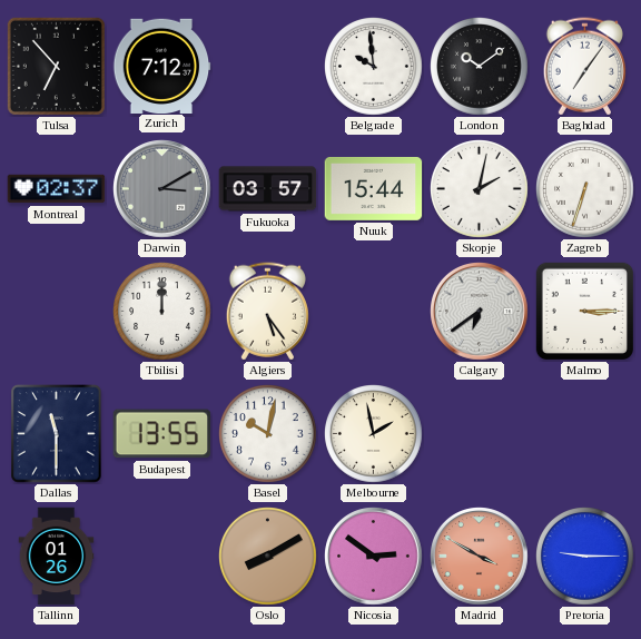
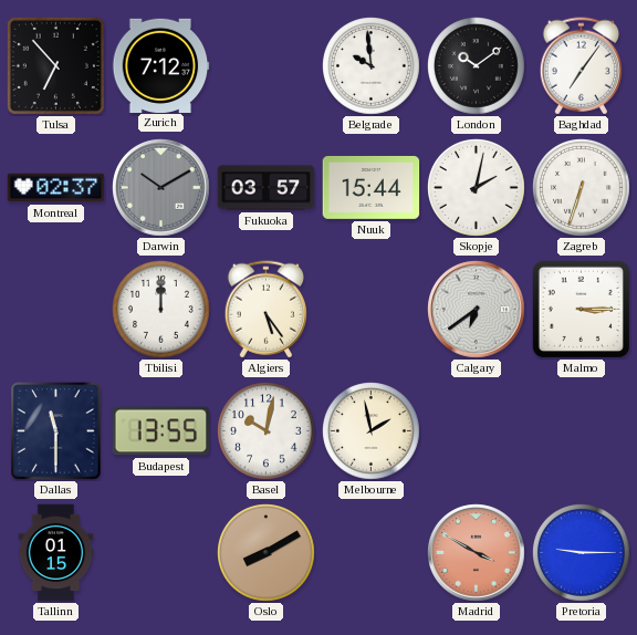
Darwin: 3:10 -> 10:10 (161, 188)
Tallinn: 01:26 -> 01:15 (56, 553)
Nicosia: 2:51 -> none (374, 557)
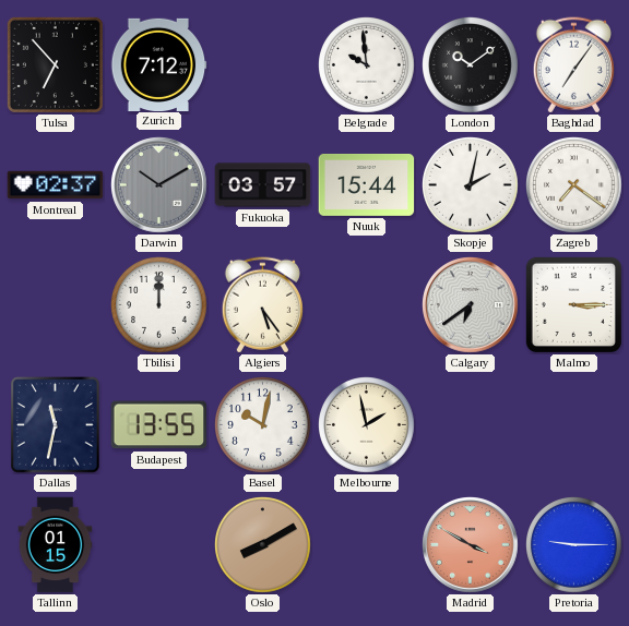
Zagreb: 6:33 -> 7:21 (574, 185)
Dallas: 11:30 -> 11:32 (56, 425)
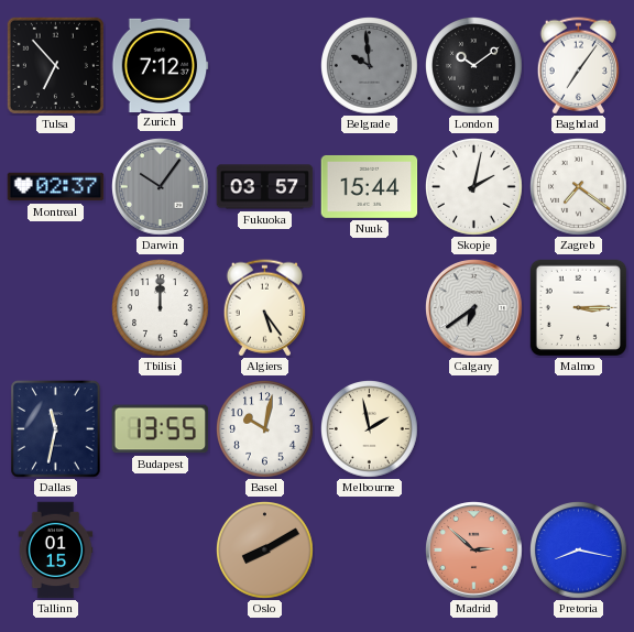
Belgrade dial: white -> grey (370, 66)
Darwin: 10:10 -> 10:06 (161, 187)
Madrid: 3:50 -> 2:52 (474, 551)
Pretoria: 9:15 -> 8:17 (579, 551)
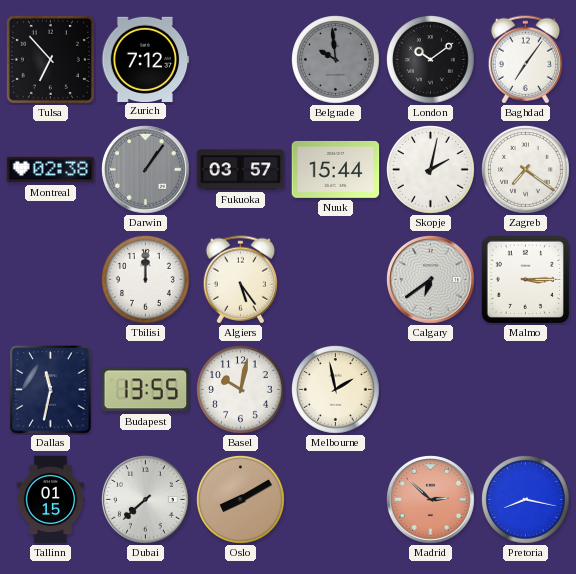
Montreal: 02:37 -> 02:38 (51, 170)
Darwin: 10:06 -> 1:06 (146, 170)
Dubai: none -> 7:38 (146, 500)
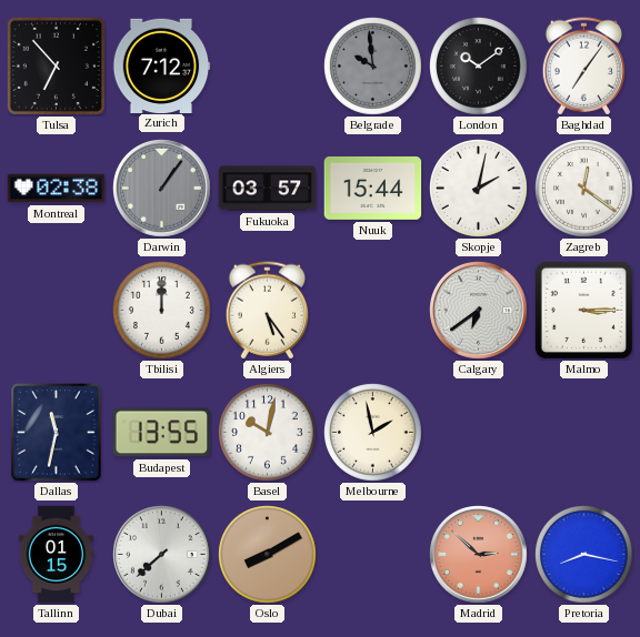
Zagreb: 7:21 -> 12:21 (584, 189)
